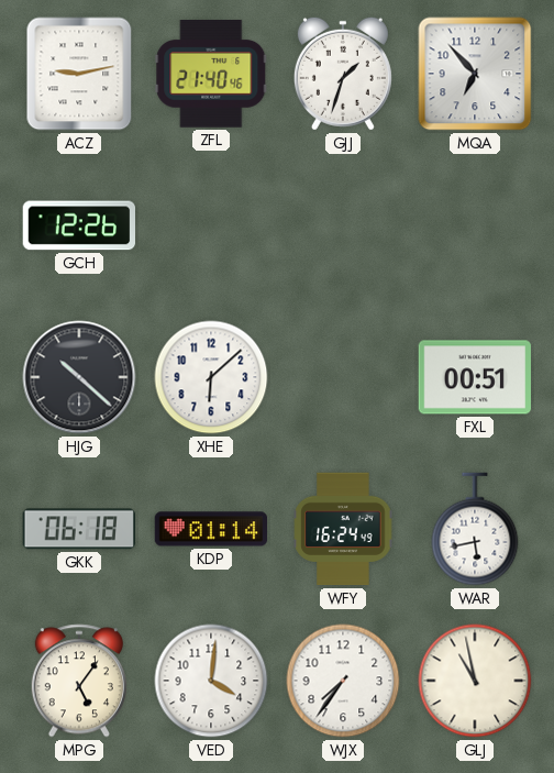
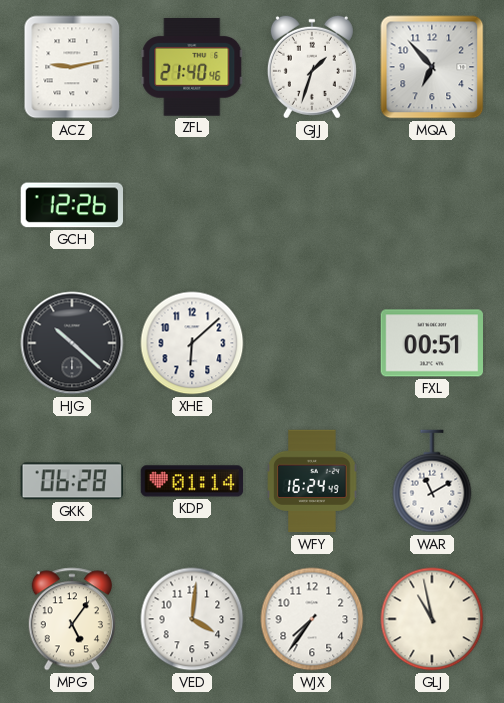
GKK: 06:18 -> 06:28 (71, 481)
WAR: 5:43 -> 11:10 (432, 481)
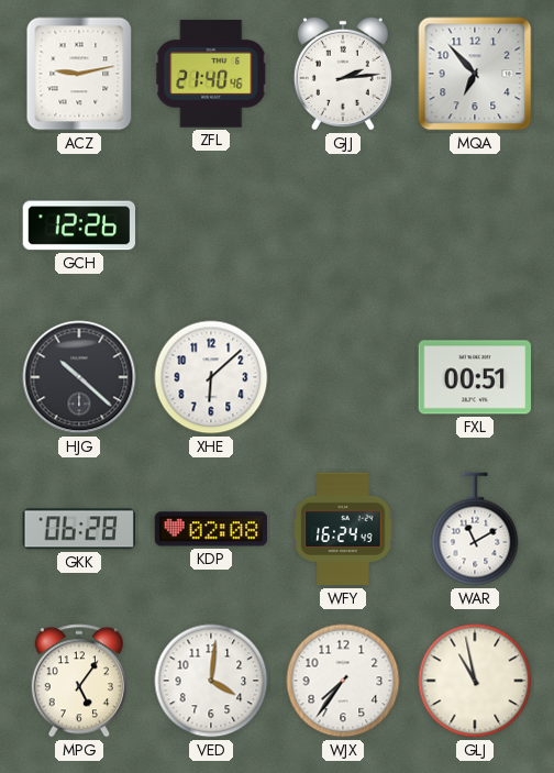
GJJ: 1:33 -> 2:14 (343, 74)
KDP: 01:14 -> 02:08 (211, 529)
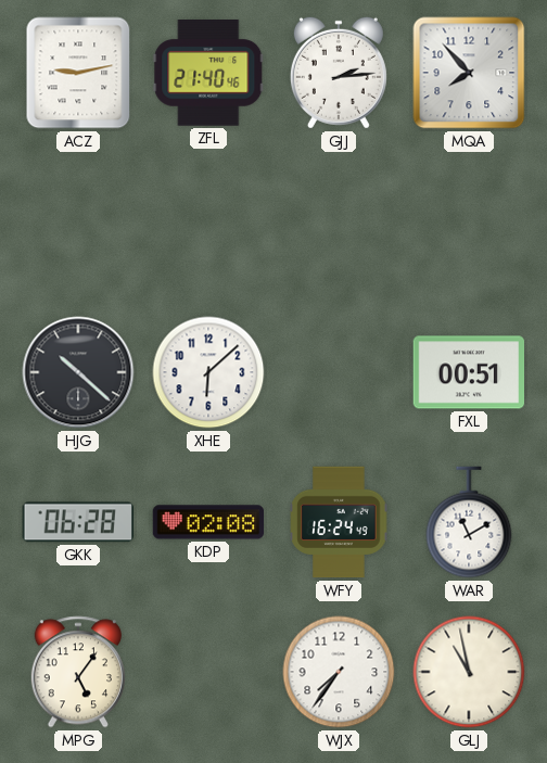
MQA: 6:53 -> 7:53 (469, 73)
GCH: 12:26 -> none (79, 225)
VED: 4:01 -> none (211, 681)
